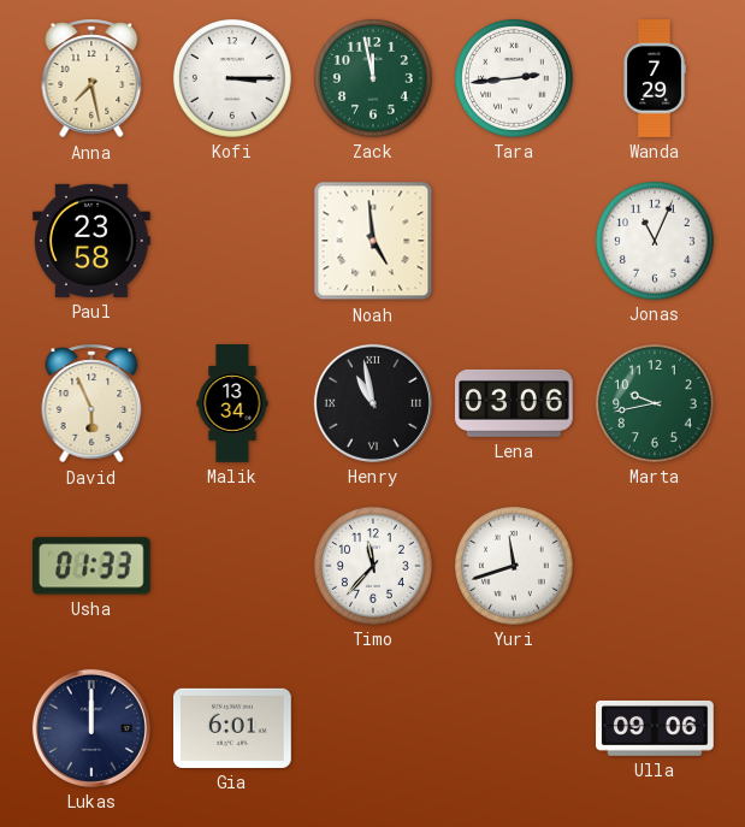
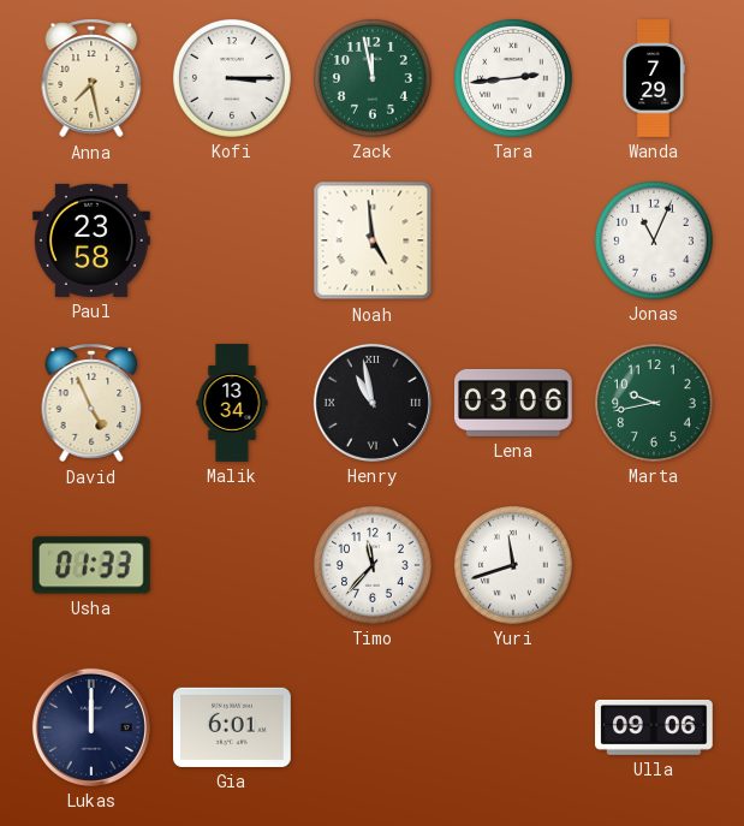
David: 5:56 -> 4:56 (91, 403)
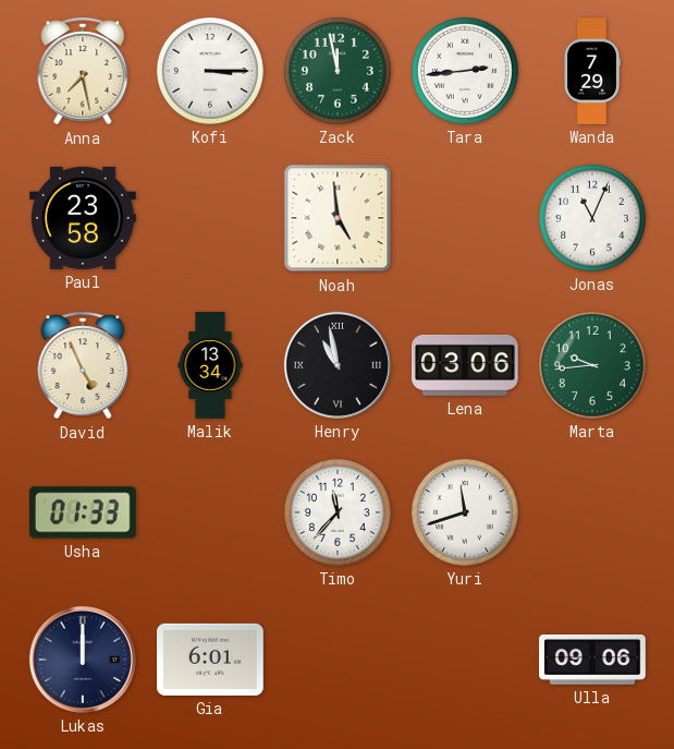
Marta: 9:43 -> 9:44 (592, 365)
